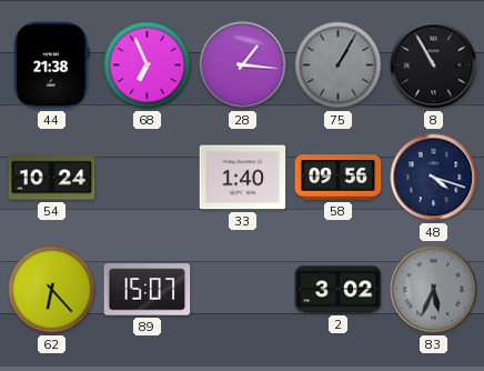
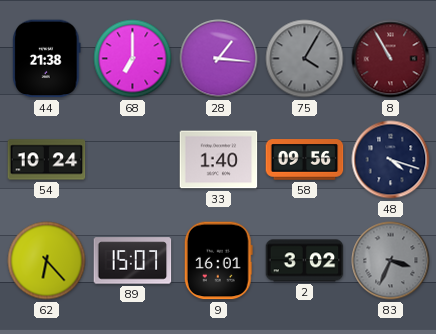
68: 6:56 -> 7:00 (133, 59)
75: 1:05 -> 4:05 (305, 59)
8 dial: black -> burgundy (391, 59)
9: none -> 16:01 (218, 261)
83: 5:34 -> 3:34 (391, 261)
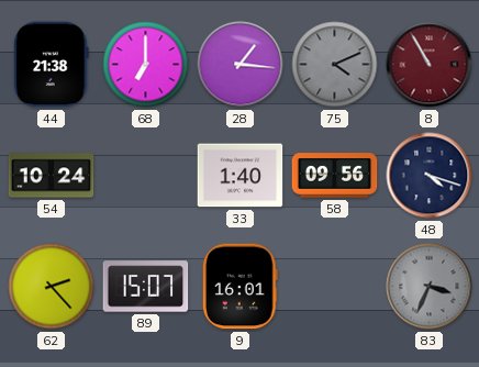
75: 4:05 -> 4:11 (335, 65)
62: 6:23 -> 2:23 (52, 287)
2: 3:02 -> none (305, 261)
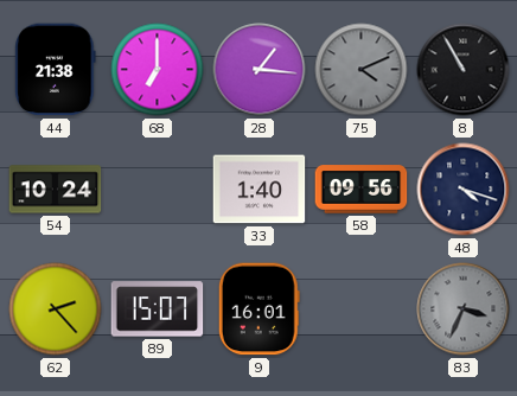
8 dial: burgundy -> black (464, 70)
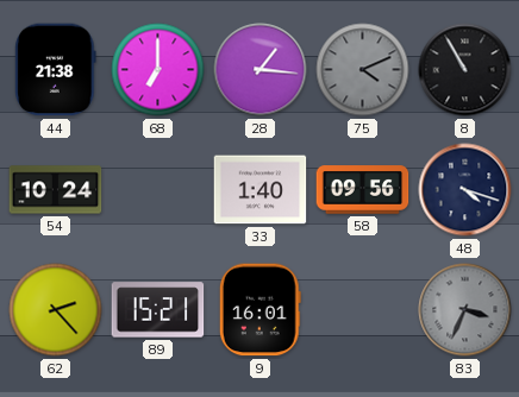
89: 15:07 -> 15:21 (158, 310)
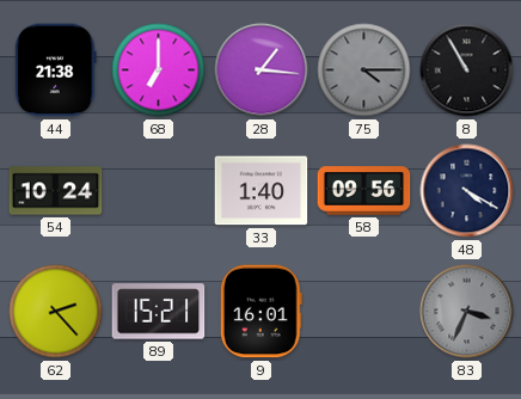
75: 4:11 -> 4:15 (364, 70)
48: 4:18 -> 4:20 (467, 191)
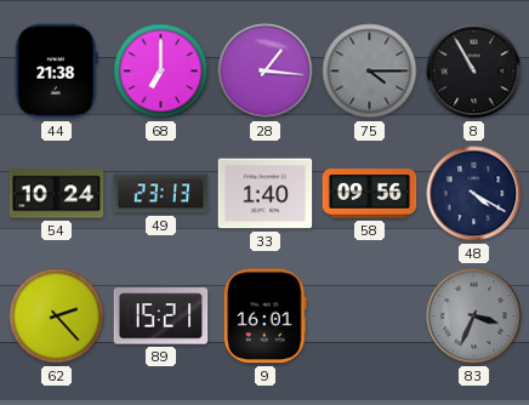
49: none -> 23:13 (161, 194)
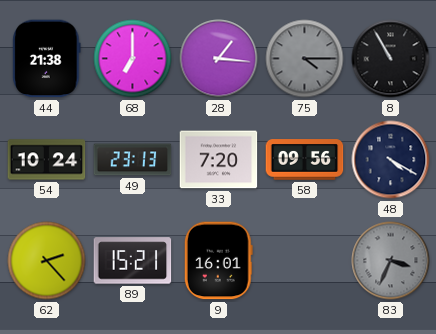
33: 1:40 -> 7:20 (219, 160)
